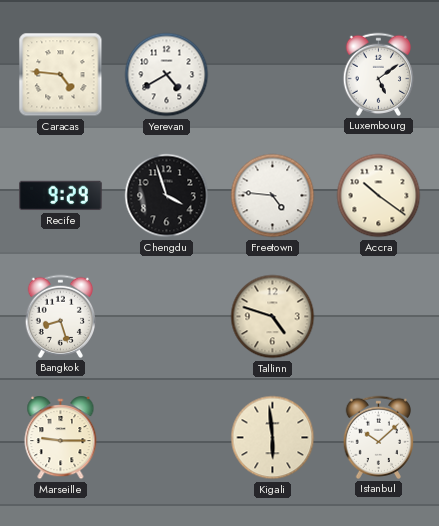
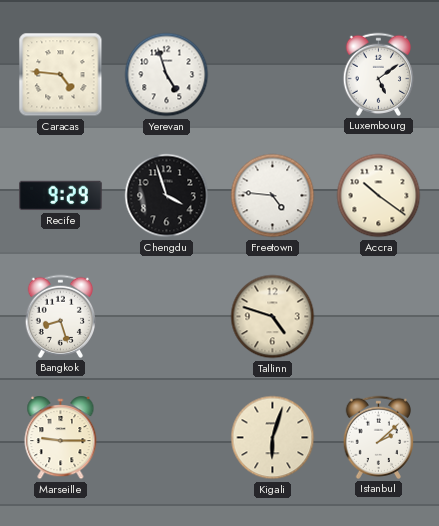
Yerevan: 4:40 -> 4:57 (167, 75)
Kigali: 5:59 -> 6:03 (273, 438)
Istanbul: 10:08 -> 2:08 (378, 437)
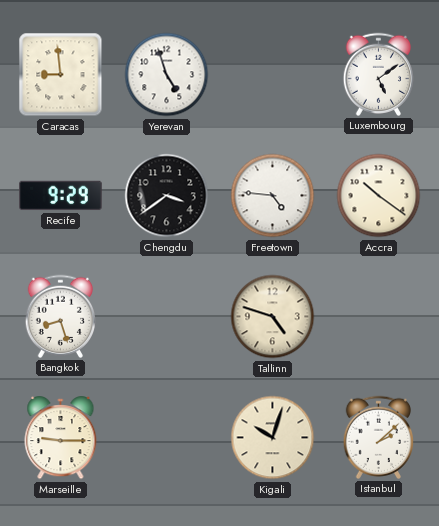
Caracas: 4:46 -> 8:59 (61, 75)
Chengdu: 3:57 -> 3:39 (167, 196)
Kigali: 6:03 -> 10:03 (273, 438)
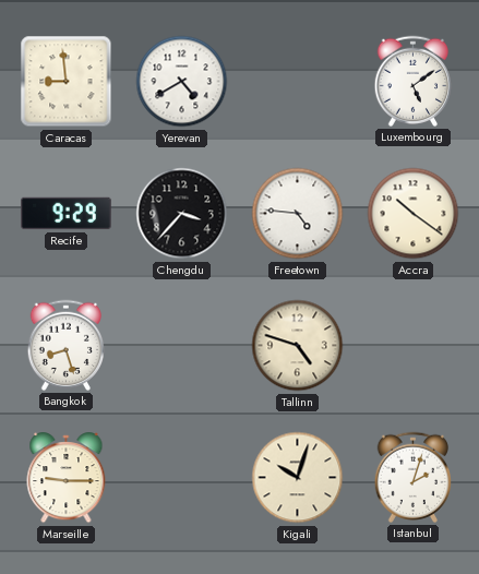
Yerevan: 4:57 -> 4:40 (182, 82)
Chengdu: 3:39 -> 3:37 (182, 214)
Istanbul: 2:08 -> 2:03 (412, 477)
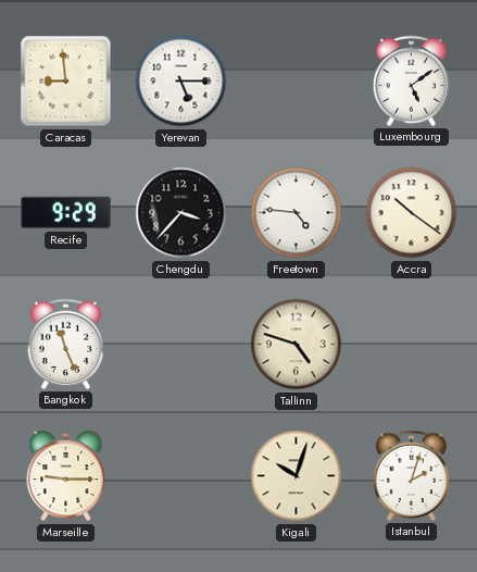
Yerevan: 4:40 -> 5:15 (181, 82)
Bangkok: 8:27 -> 11:26 (65, 344)
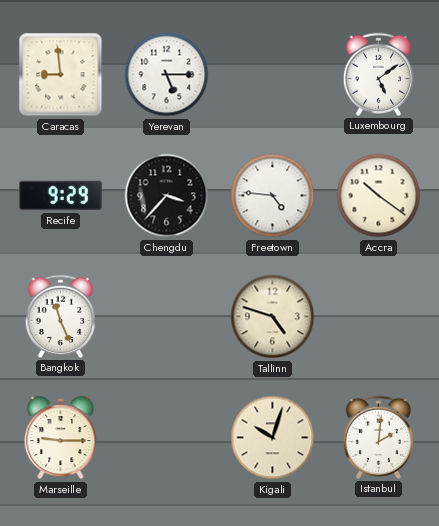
Istanbul: 2:03 -> 2:01 (378, 437)
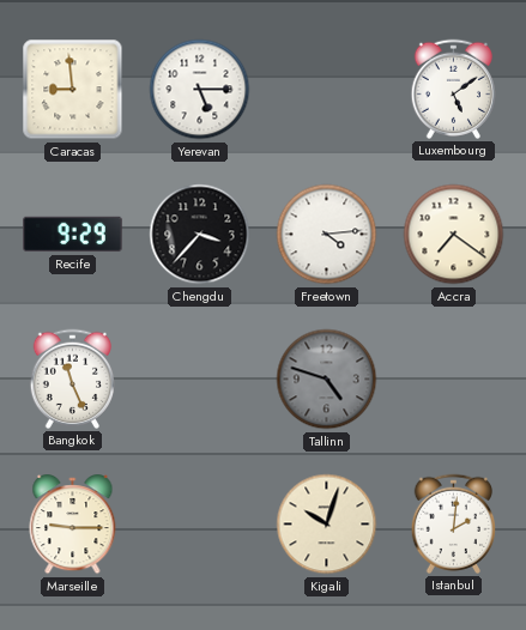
Freetown: 4:46 -> 4:14 (327, 235)
Accra: 10:21 -> 7:21 (454, 235)
Tallinn dial: cream -> grey (327, 380)
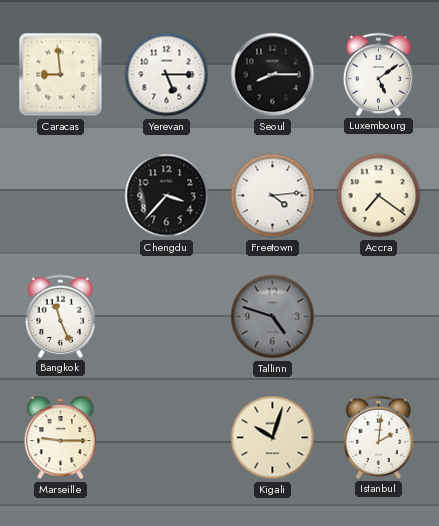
Seoul: none -> 8:15 (273, 75)
Recife: 9:29 -> none (73, 235)
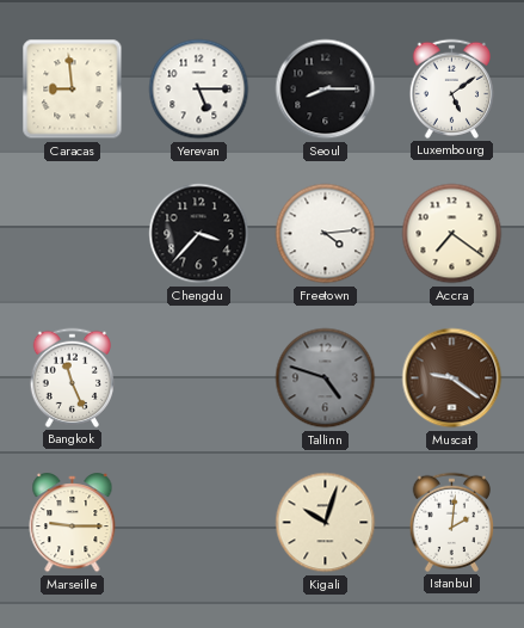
Muscat: none -> 9:21 (452, 378)
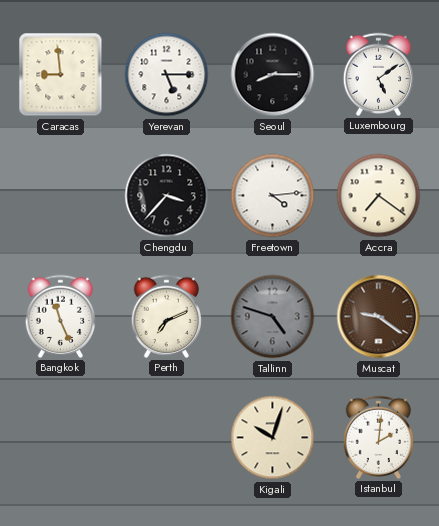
Perth: none -> 7:11 (166, 316)
Marseille: 9:15 -> none (73, 524)
